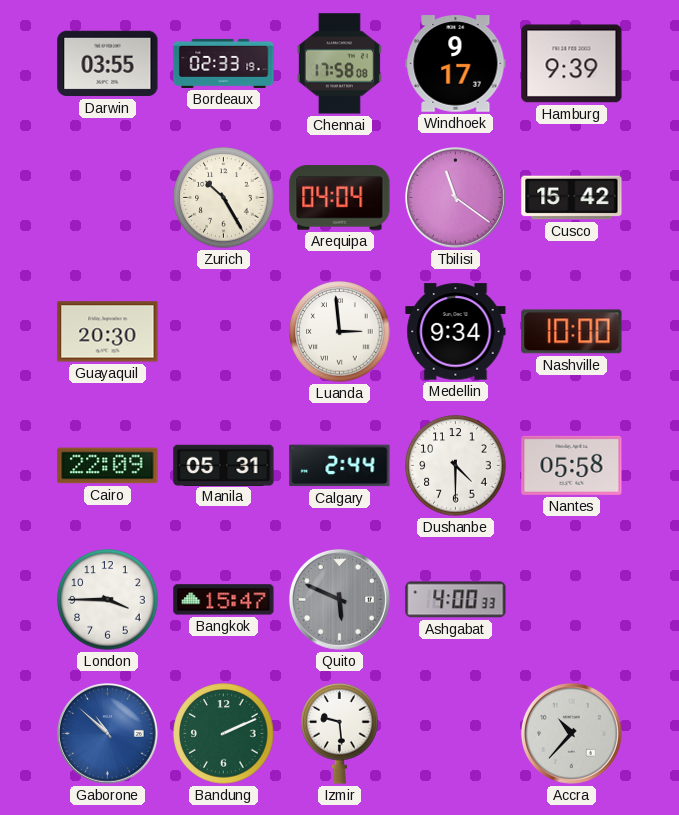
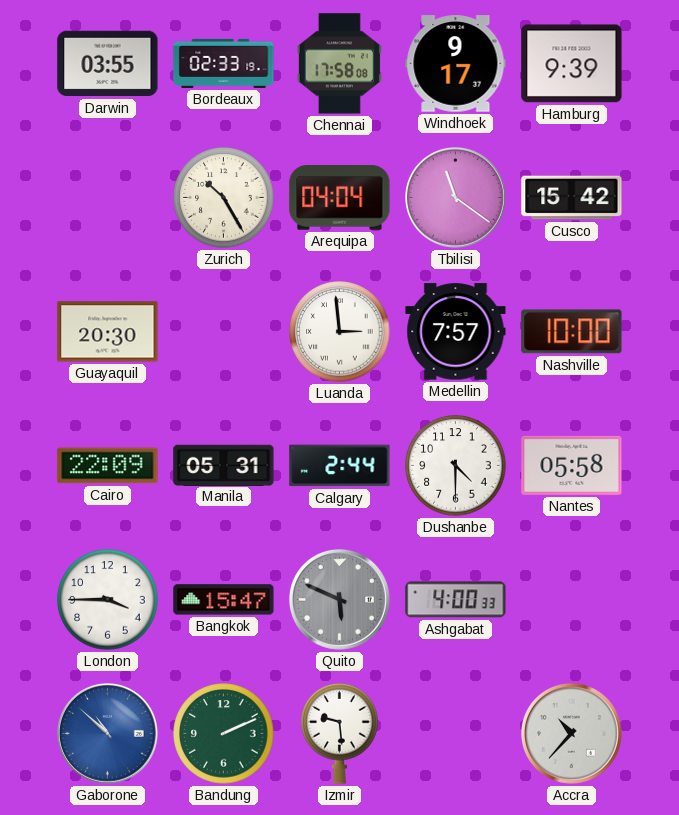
Medellin: 9:34 -> 7:57 (456, 332)
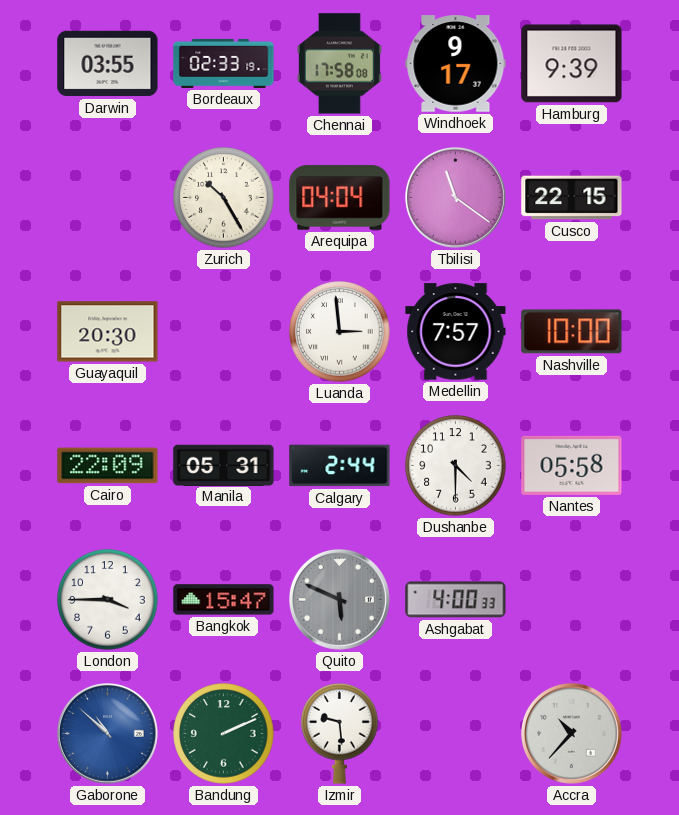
Cusco: 15:42 -> 22:15 (572, 198)
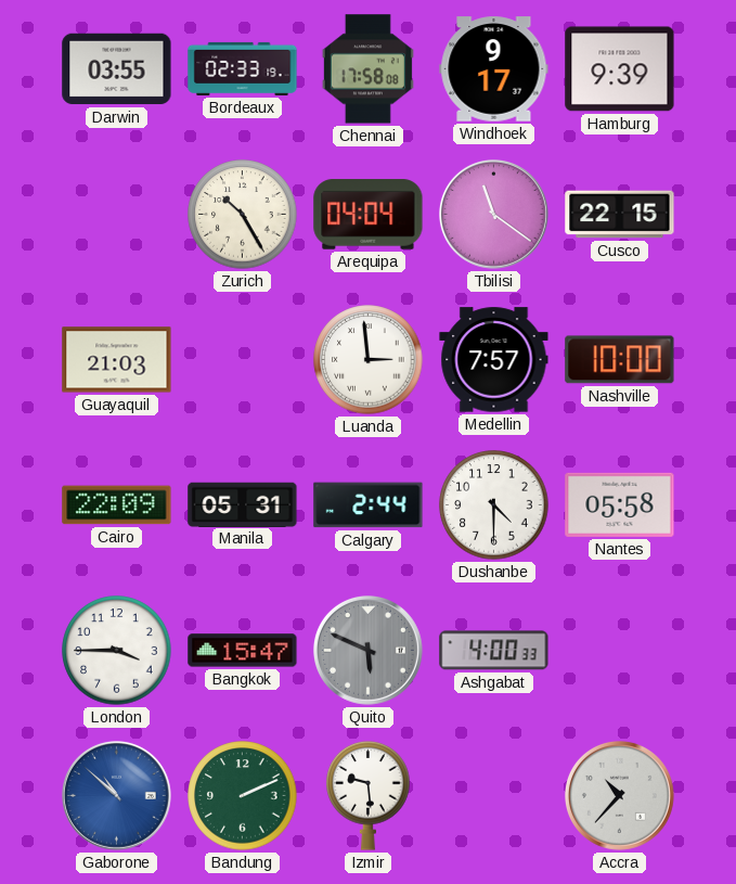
Guayaquil: 20:30 -> 21:03 (117, 360)
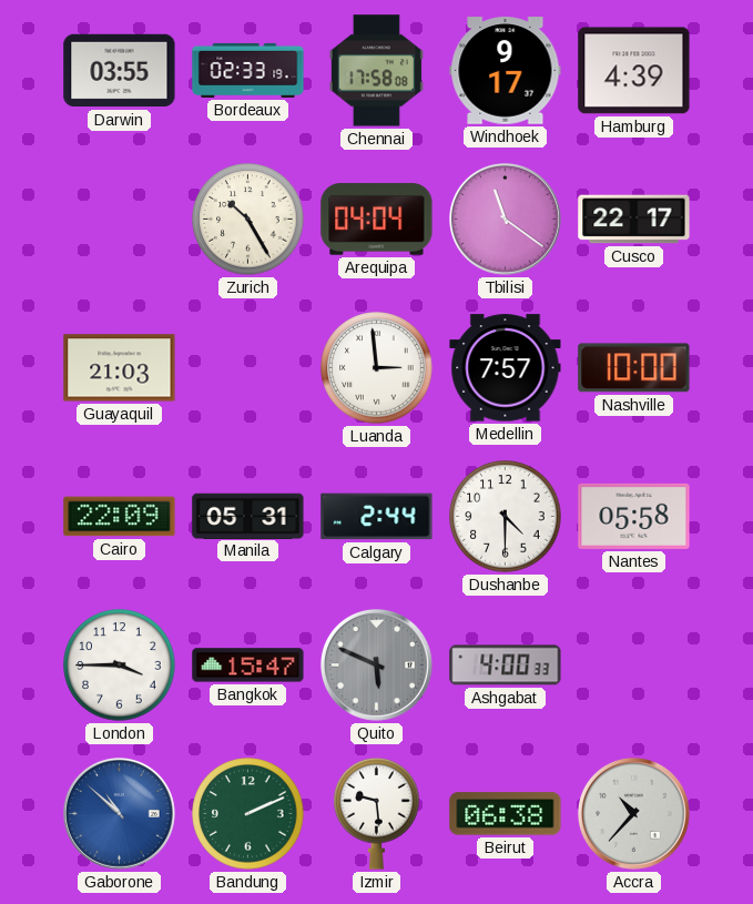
Hamburg: 9:39 -> 4:39 (634, 71)
Cusco: 22:15 -> 22:17 (634, 220)
Beirut: none -> 06:38 (506, 814)
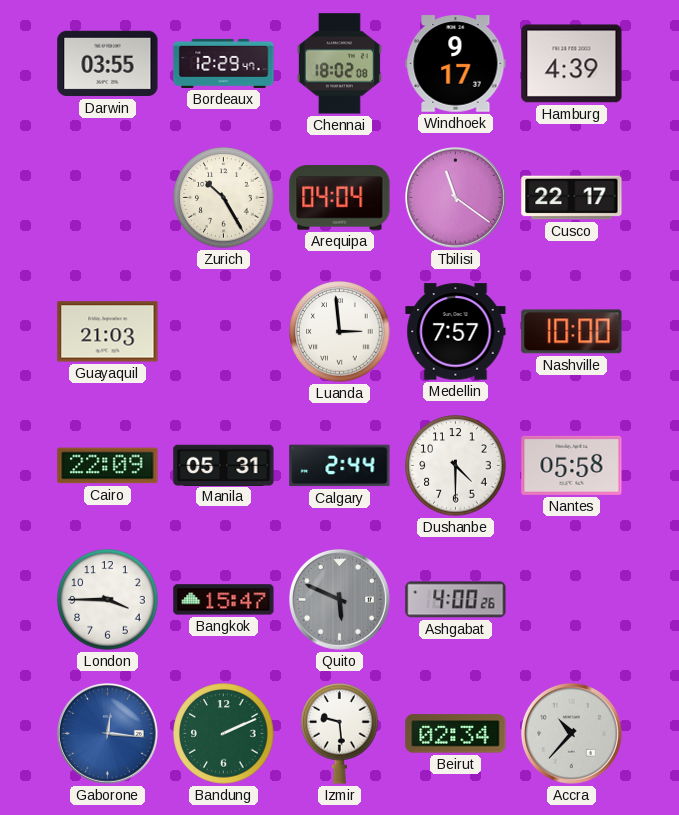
Bordeaux: 02:33 -> 12:29 (224, 63)
Chennai: 17:58 -> 18:02 (339, 64)
Ashgabat: 4:00:33 -> 4:00:26 (456, 600)
Gaborone: 10:52 -> 12:16 (108, 734)
Beirut: 06:38 -> 02:34 (456, 734)
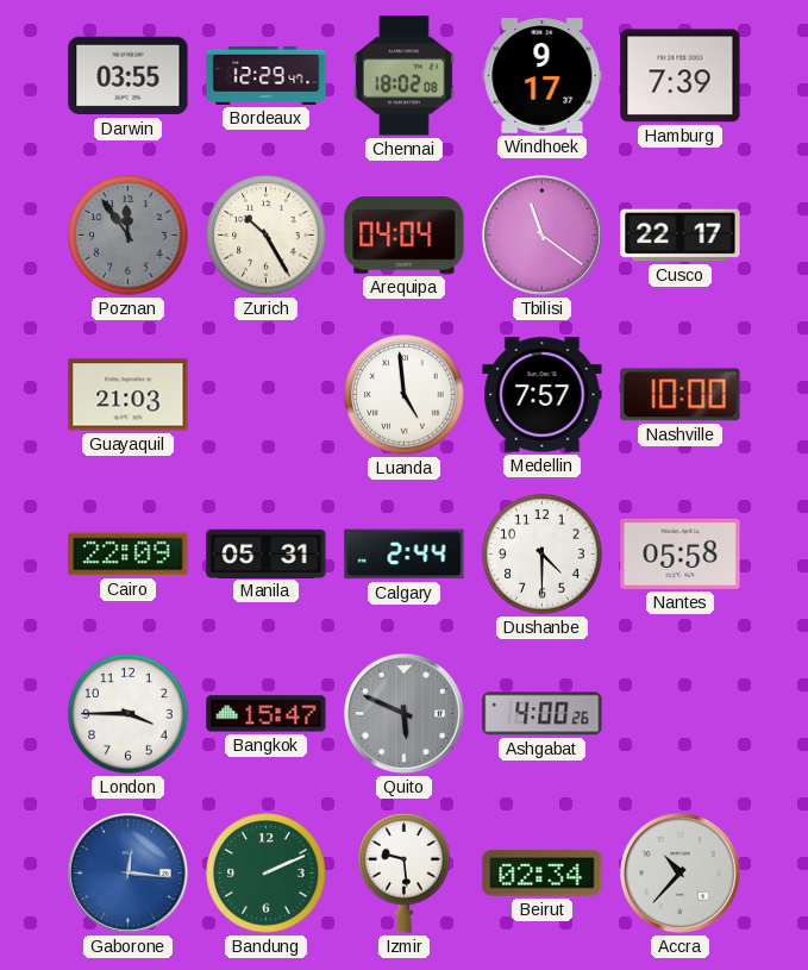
Hamburg: 4:39 -> 7:39 (681, 76)
Poznan: none -> 11:54 (129, 236)
Luanda: 2:59 -> 4:59 (405, 395)
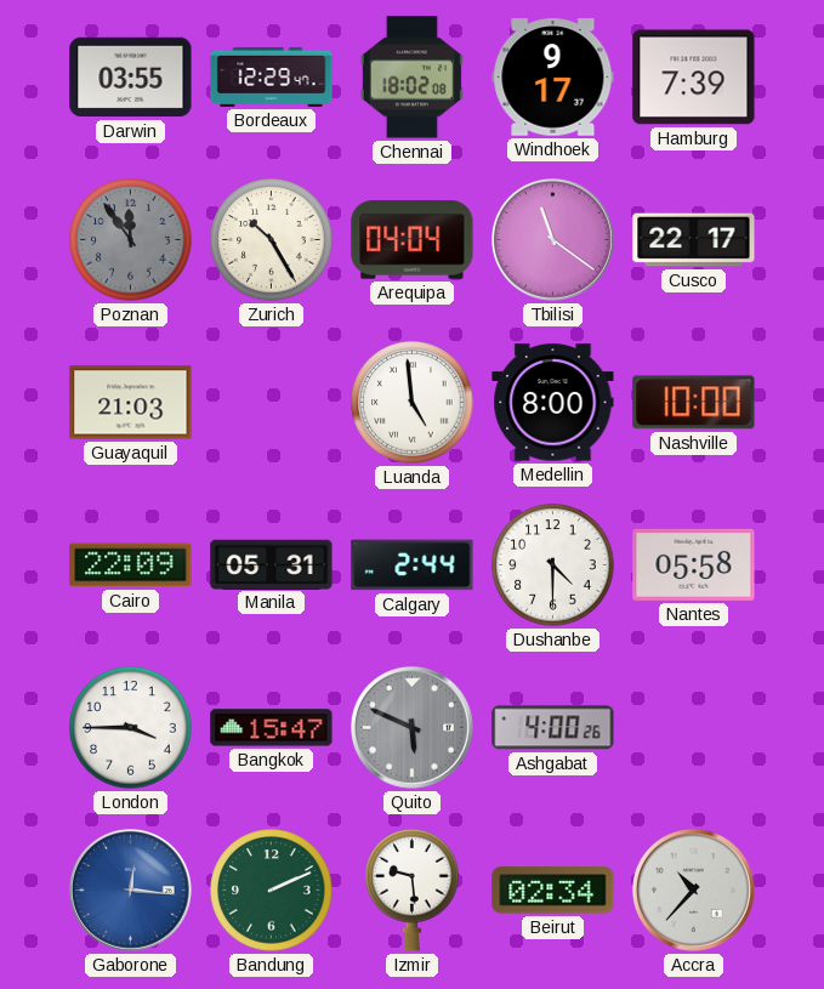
Medellin: 7:57 -> 8:00 (553, 403)
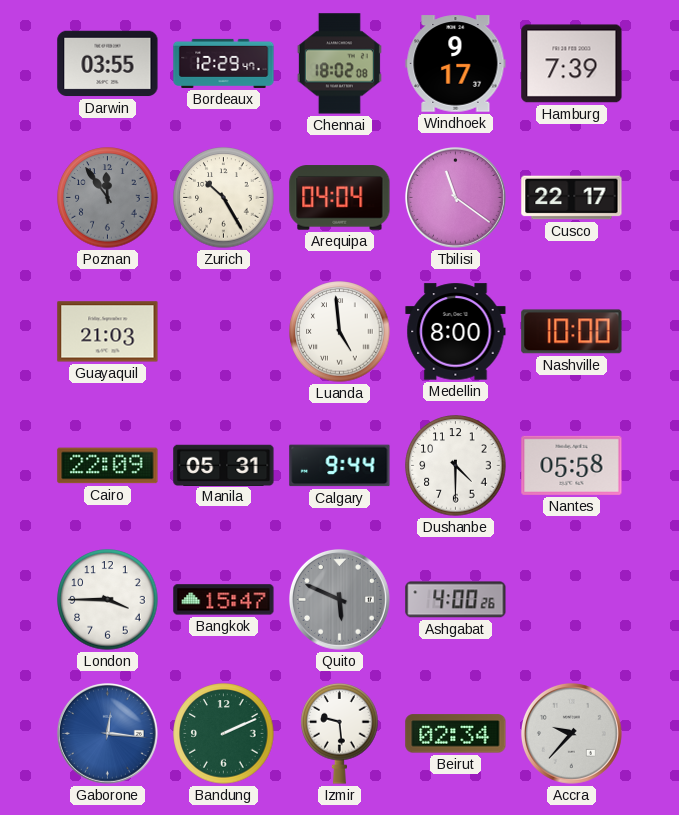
Calgary: 2:44 -> 9:44 (340, 466)
Accra: 10:37 -> 9:37 (572, 734)
